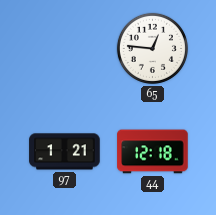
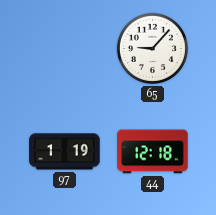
65: 12:46 -> 9:07 (152, 48)
97: 1:21 -> 1:19 (65, 152)
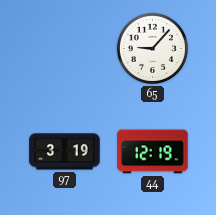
97: 1:19 -> 3:19 (65, 152)
44: 12:18 -> 12:19 (153, 152)
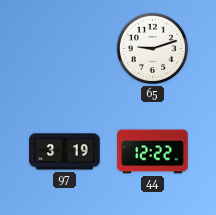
65: 9:07 -> 9:12 (152, 48)
44: 12:19 -> 12:22 (153, 152)
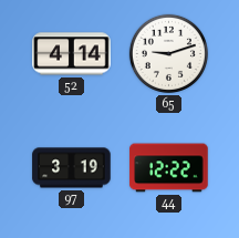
52: none -> 4:14 (72, 54)
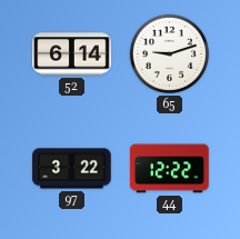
52: 4:14 -> 6:14 (72, 54)
97: 3:19 -> 3:22 (72, 169)
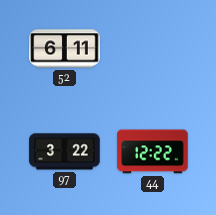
52: 6:14 -> 6:11 (65, 49)
65: 9:12 -> none (169, 53)
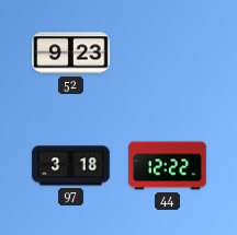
52: 6:11 -> 9:23 (71, 54)
97: 3:22 -> 3:18 (71, 166)
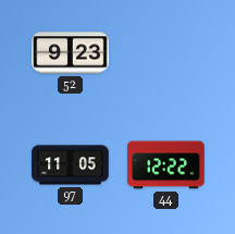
97: 3:18 -> 11:05 (71, 165)
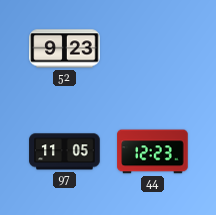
44: 12:22 -> 12:23 (153, 152)
